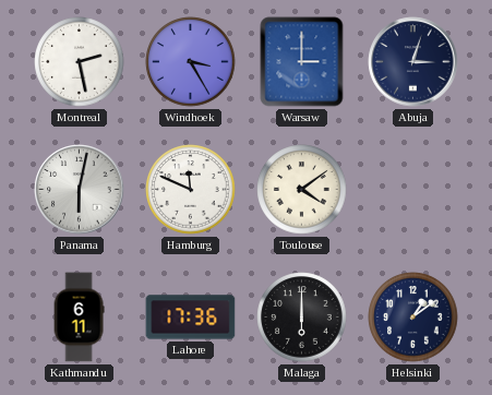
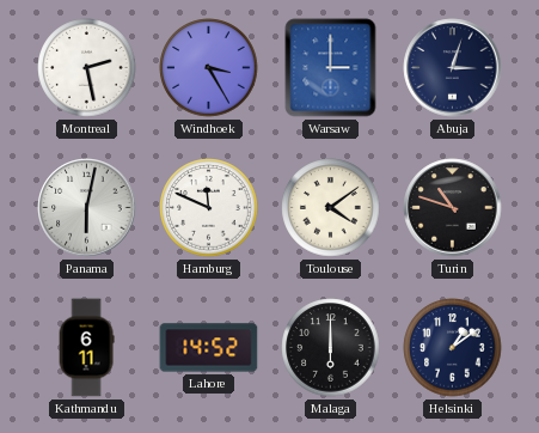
Turin: none -> 10:48 (453, 208)
Lahore: 17:36 -> 14:52 (209, 348)
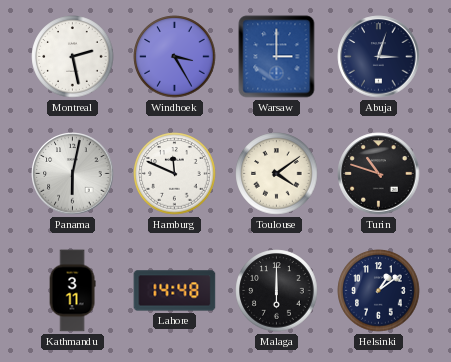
Kathmandu: 6:11 -> 3:11 (72, 291)
Lahore: 14:52 -> 14:48 (175, 291)
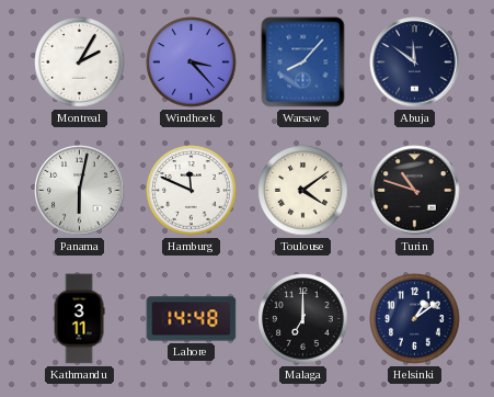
Montreal: 2:28 -> 2:05 (80, 63)
Windhoek: 3:25 -> 3:23 (192, 63)
Warsaw: 3:00 -> 8:07 (303, 63)
Abuja: 3:03 -> 11:51 (415, 63)
Malaga: 6:00 -> 7:00 (303, 319)
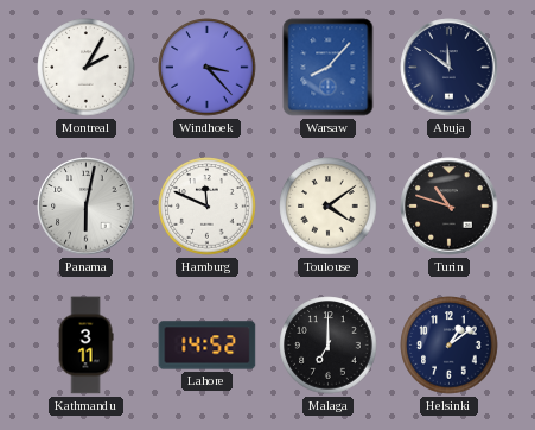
Lahore: 14:48 -> 14:52 (208, 346)
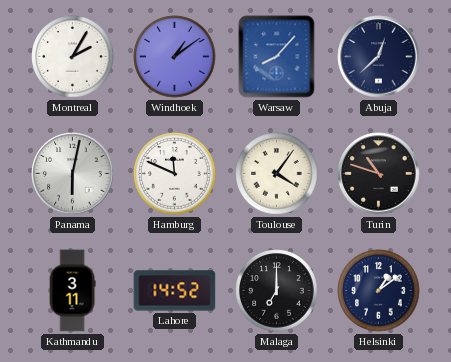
Windhoek: 3:23 -> 1:09 (175, 57)
Abuja: 11:51 -> 12:38 (379, 57)
Toulouse: 4:09 -> 4:06 (277, 174)
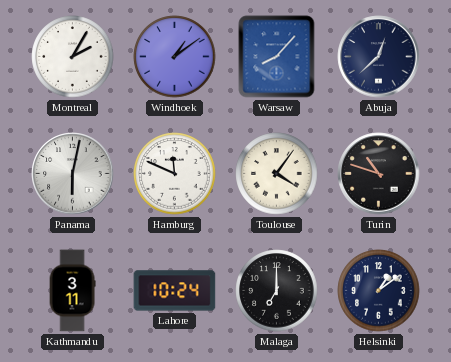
Lahore: 14:52 -> 10:24 (175, 291)
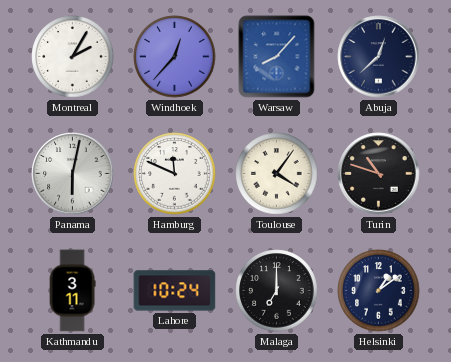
Windhoek: 1:09 -> 12:37 (175, 57)
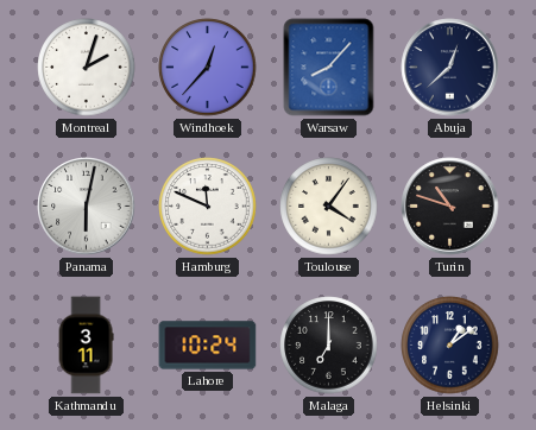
Montreal: 2:05 -> 2:03 (87, 68)
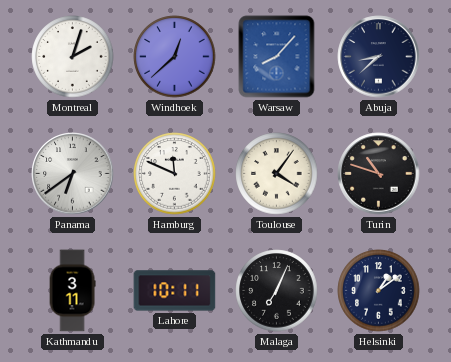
Windhoek: 12:37 -> 12:38 (175, 57)
Abuja: 12:38 -> 8:38 (379, 57)
Panama: 6:02 -> 6:39 (73, 174)
Lahore: 10:24 -> 10:11 (175, 291)
Malaga: 7:00 -> 7:04 (277, 291)
